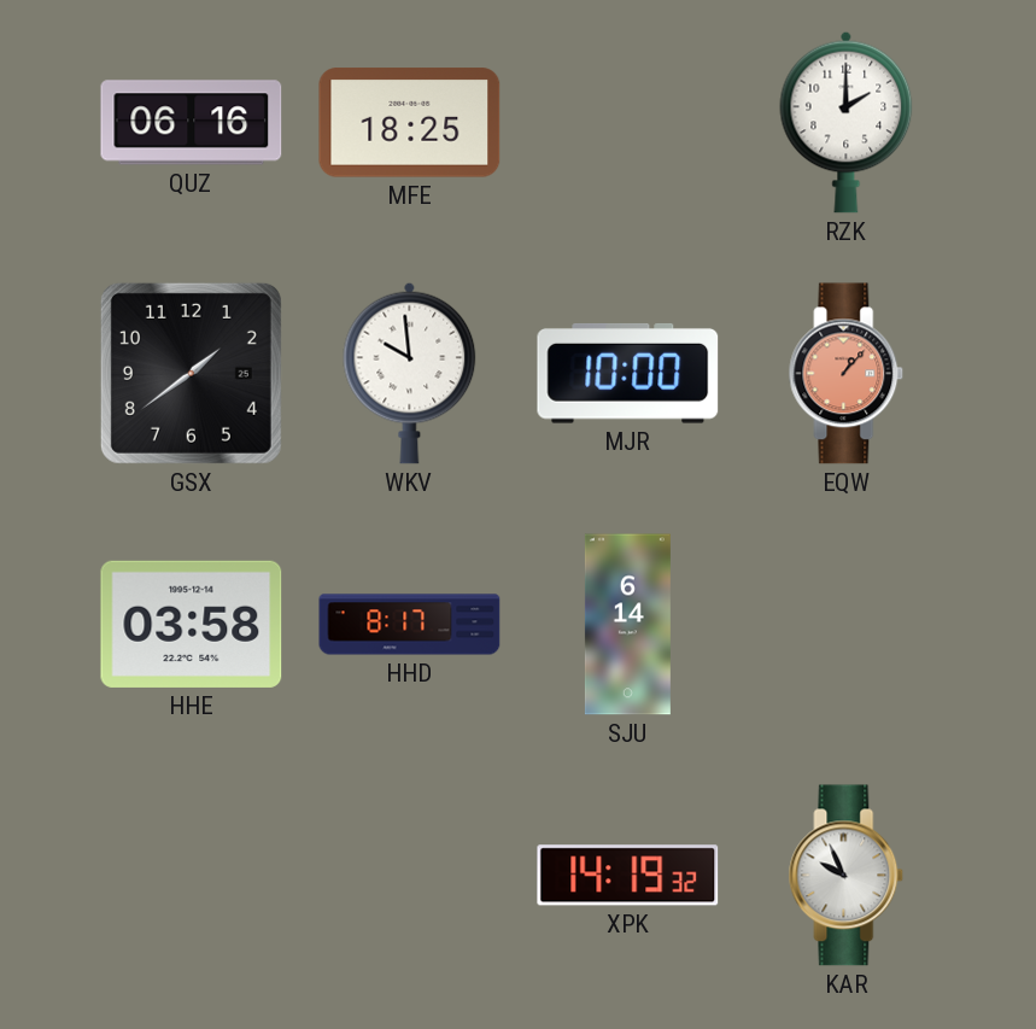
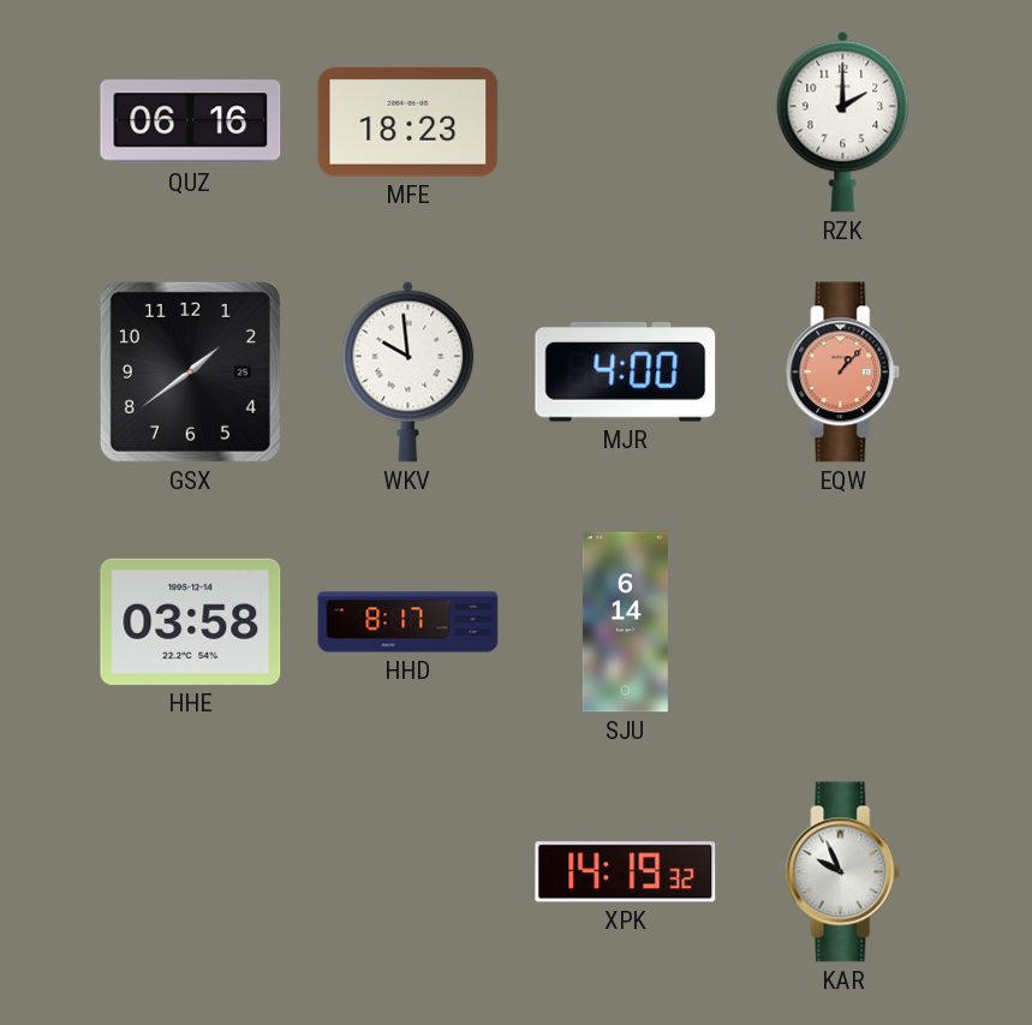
MFE: 18:25 -> 18:23 (408, 123)
MJR: 10:00 -> 4:00 (626, 373)
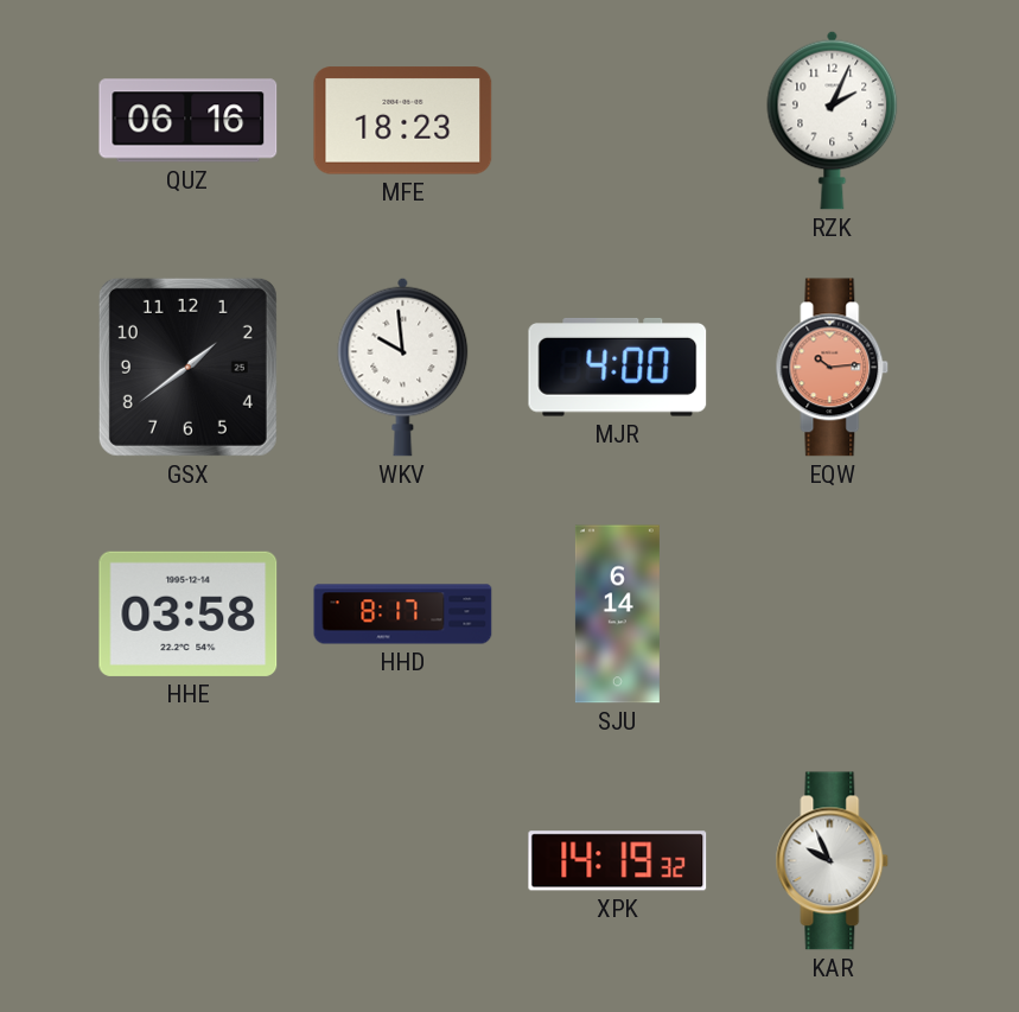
RZK: 2:00 -> 2:04 (833, 120)
EQW: 1:07 -> 10:14 (833, 368)
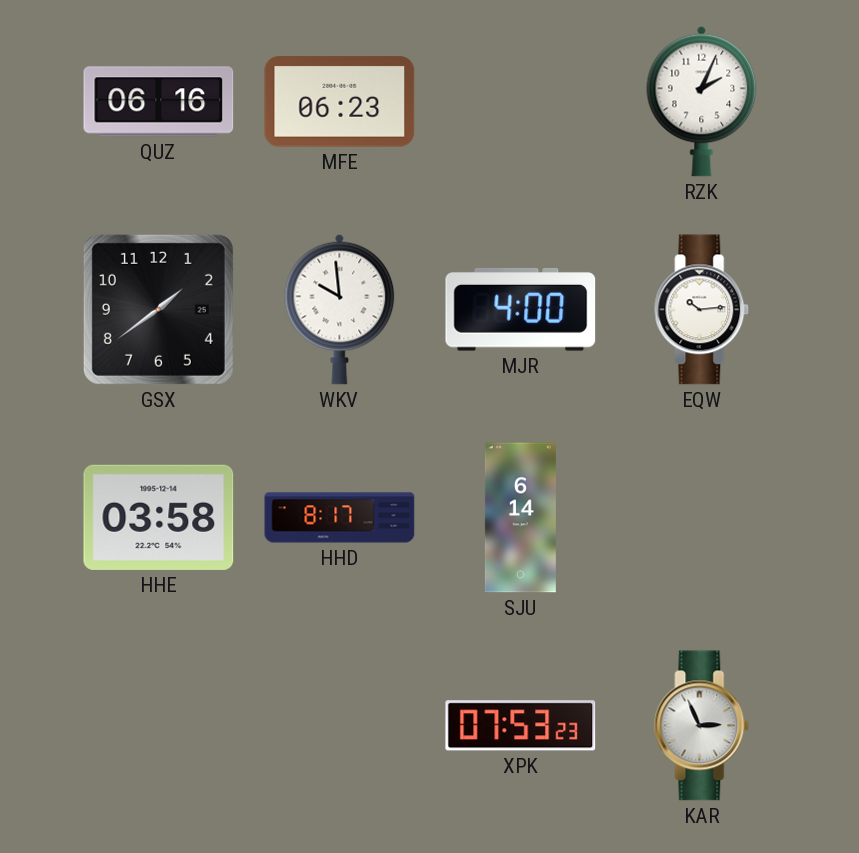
MFE: 18:23 -> 06:23 (340, 102)
EQW dial: salmon -> white (702, 310)
XPK: 14:19 -> 07:53 (521, 726)
KAR: 9:56 -> 2:56 (702, 726)
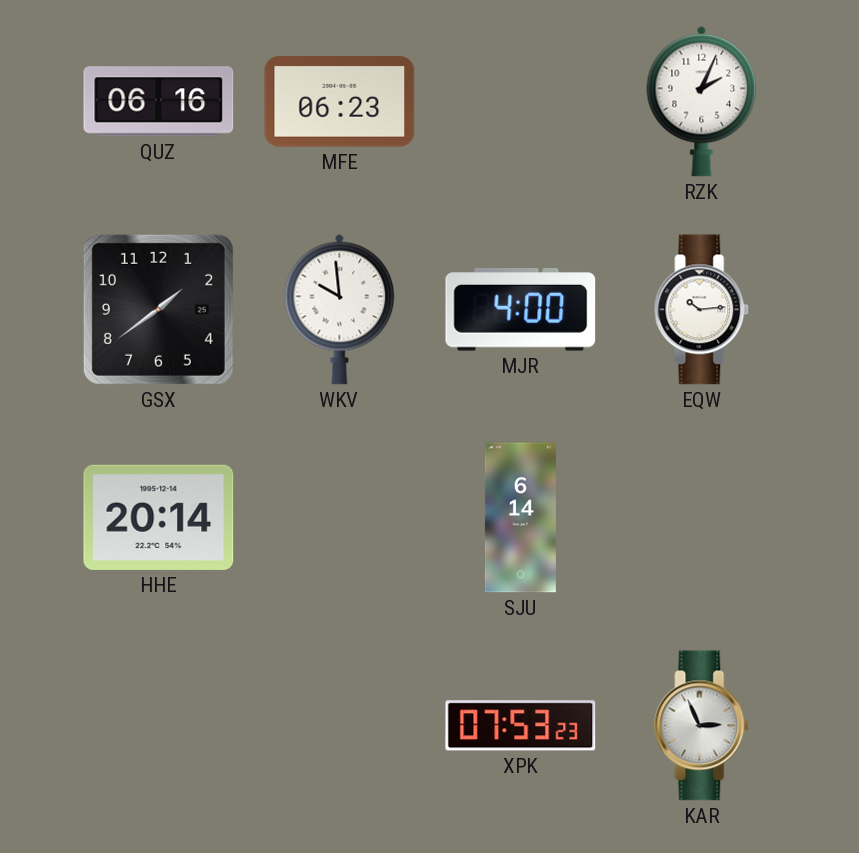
HHE: 03:58 -> 20:14 (159, 517)
HHD: 8:17 -> none (340, 518)
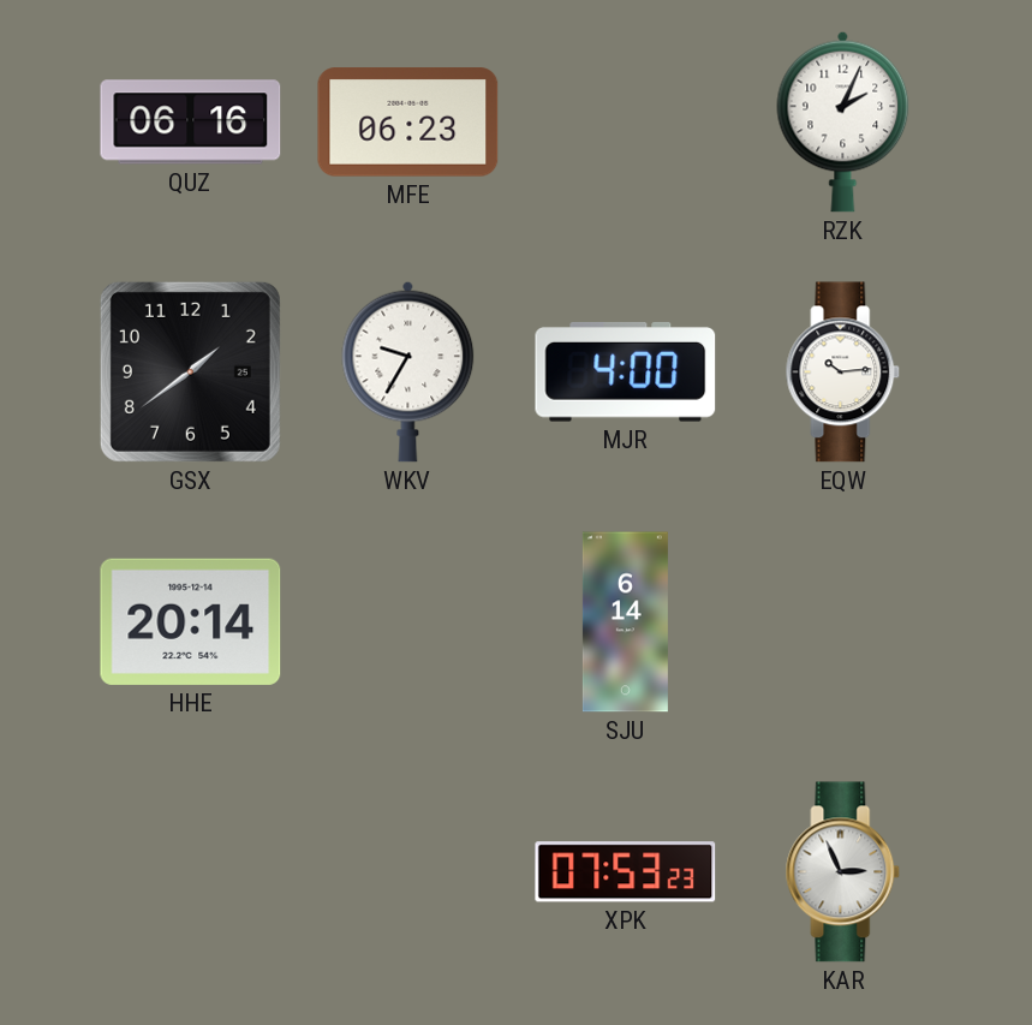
WKV: 9:59 -> 9:35 (408, 371)
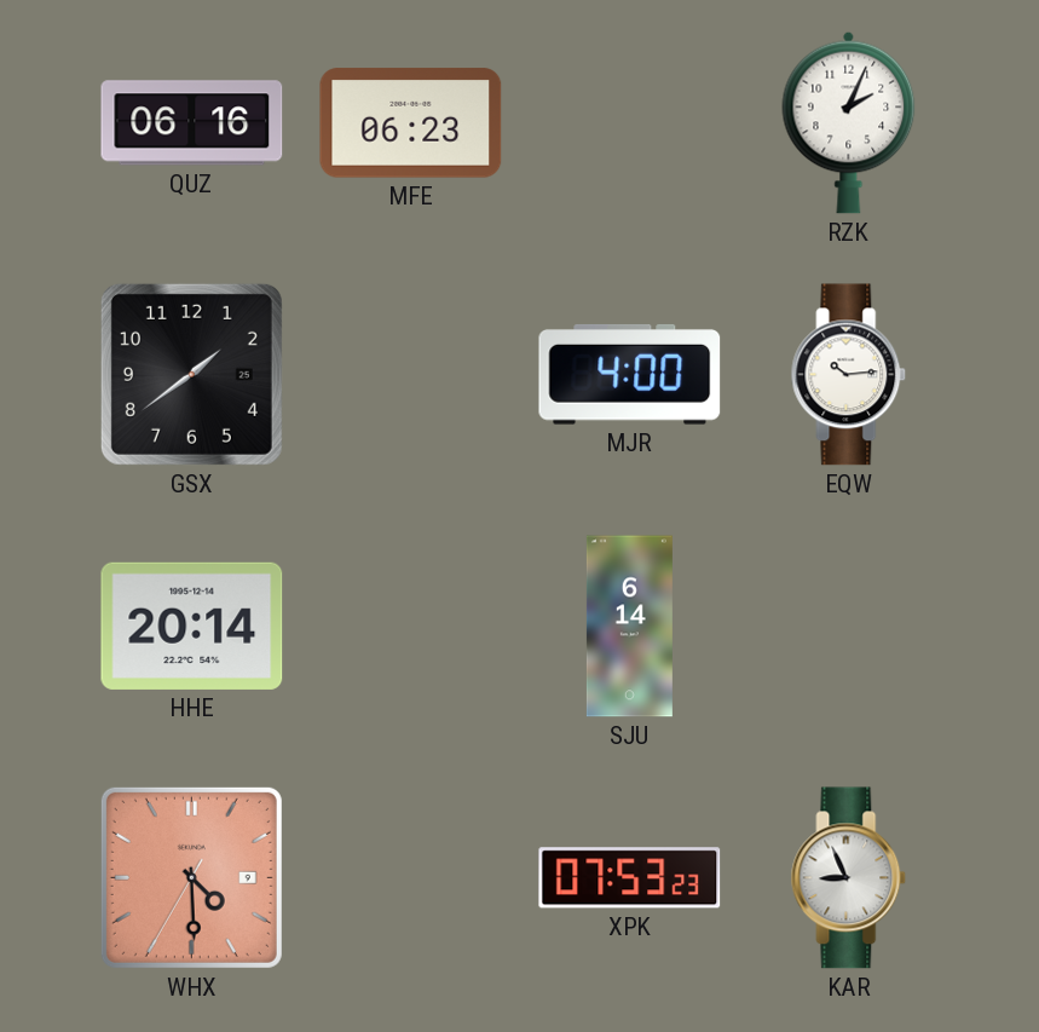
WKV: 9:35 -> none (408, 371)
WHX: none -> 4:29 (191, 877)
KAR: 2:56 -> 8:56 (849, 878)
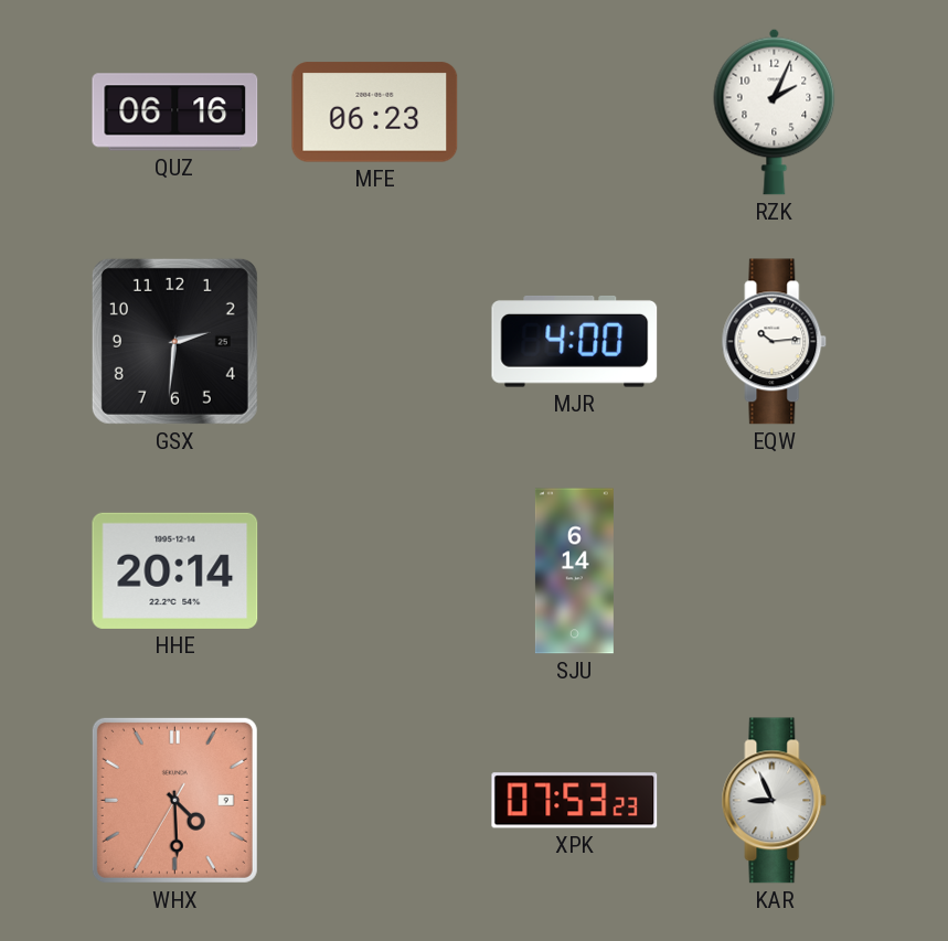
GSX: 1:39 -> 2:31 (174, 341)
